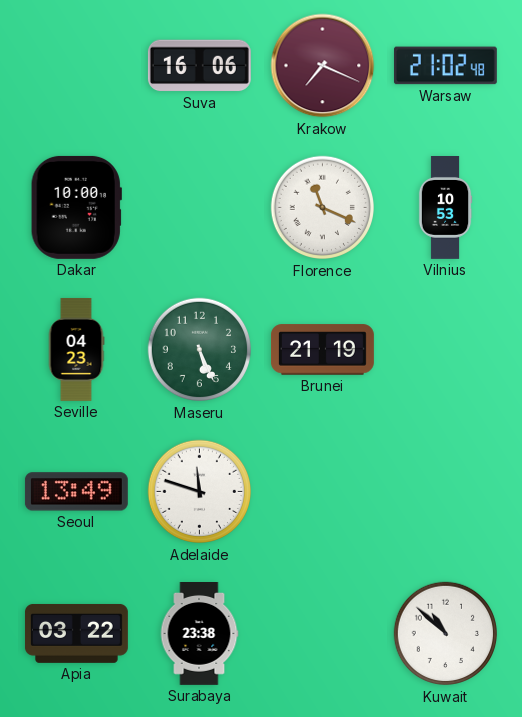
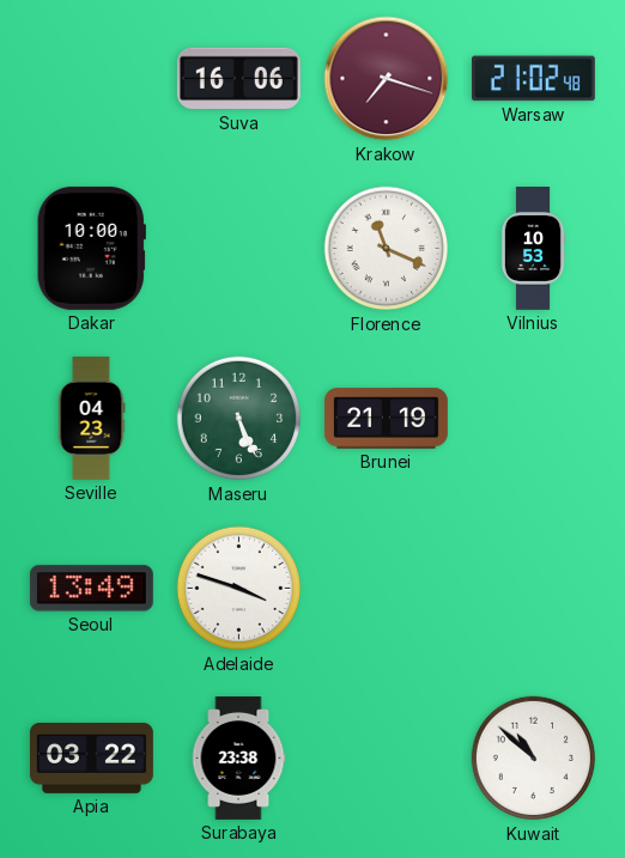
Krakow: 7:19 -> 7:18 (387, 79)
Adelaide: 11:48 -> 3:48 (239, 589)
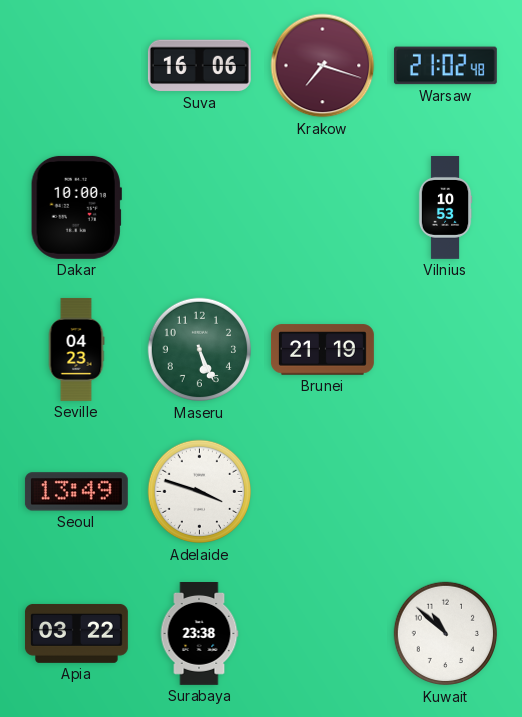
Florence: 11:19 -> none (387, 249)
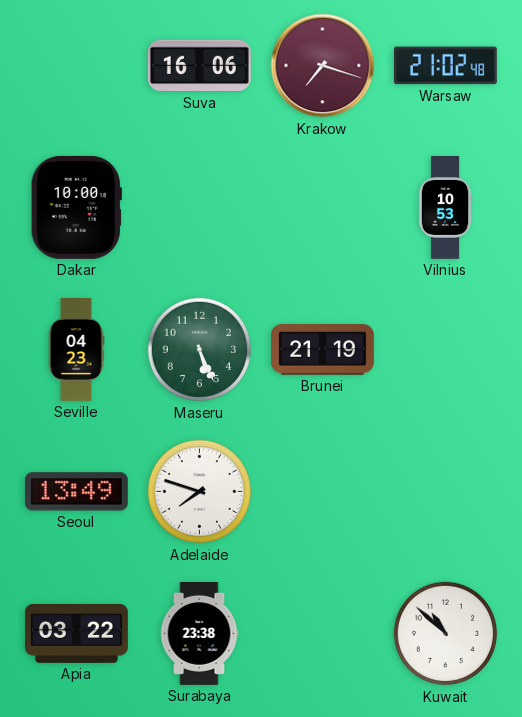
Adelaide: 3:48 -> 7:48 (200, 492)
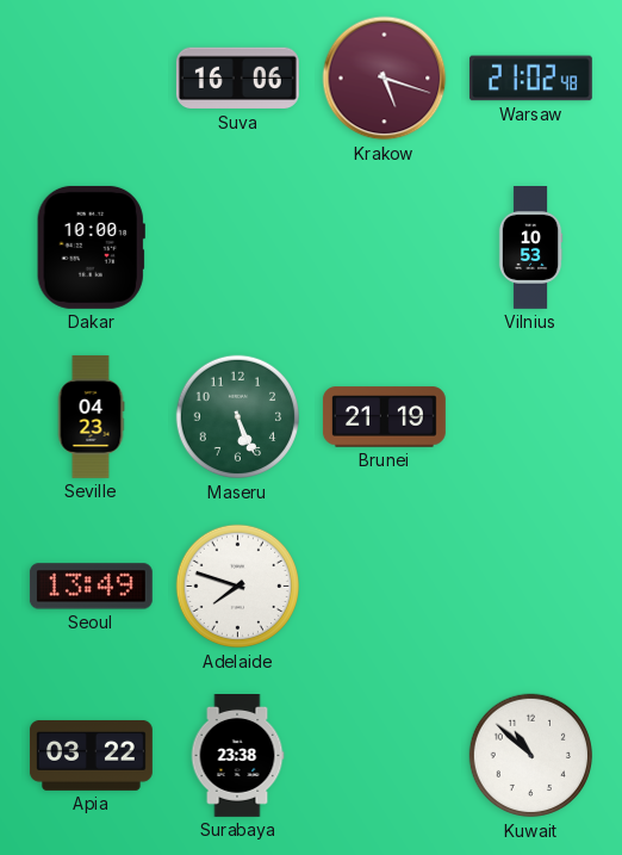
Krakow: 7:18 -> 5:18 (385, 79)
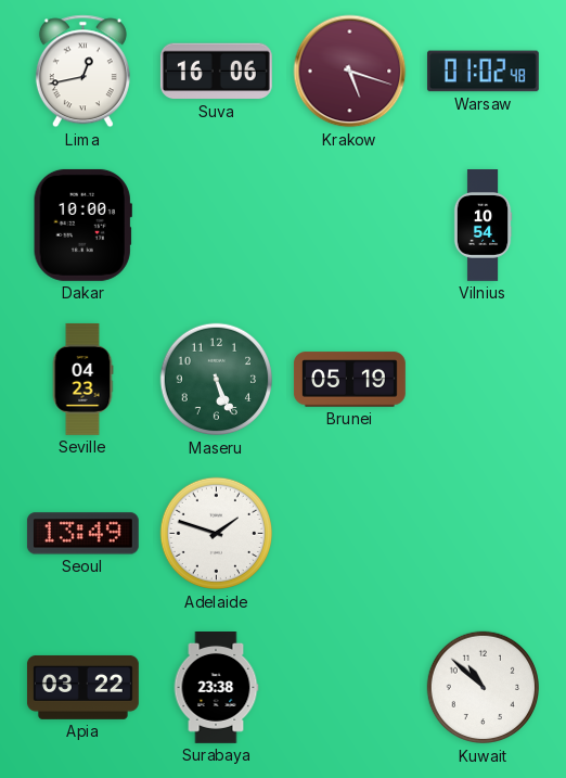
Lima: none -> 12:43 (82, 72)
Warsaw: 21:02 -> 01:02 (483, 72)
Vilnius: 10:53 -> 10:54 (483, 226)
Brunei: 21:19 -> 05:19 (349, 380)
Adelaide: 7:48 -> 1:48 (217, 534)
